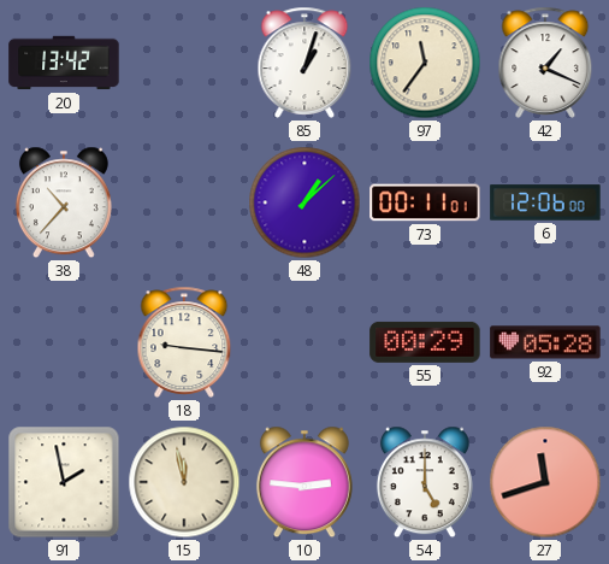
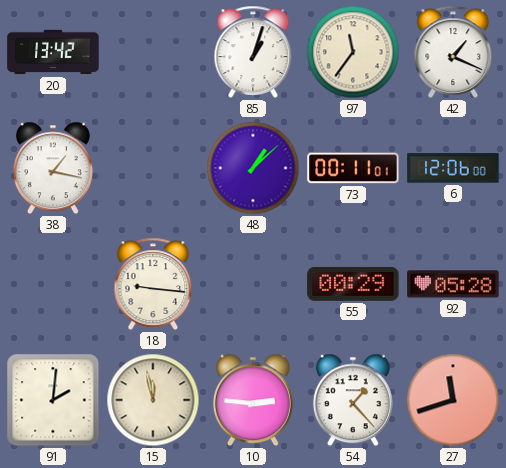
38: 10:37 -> 1:17 (53, 168)
91: 1:58 -> 2:01 (53, 400)
54: 5:00 -> 1:23 (353, 400)
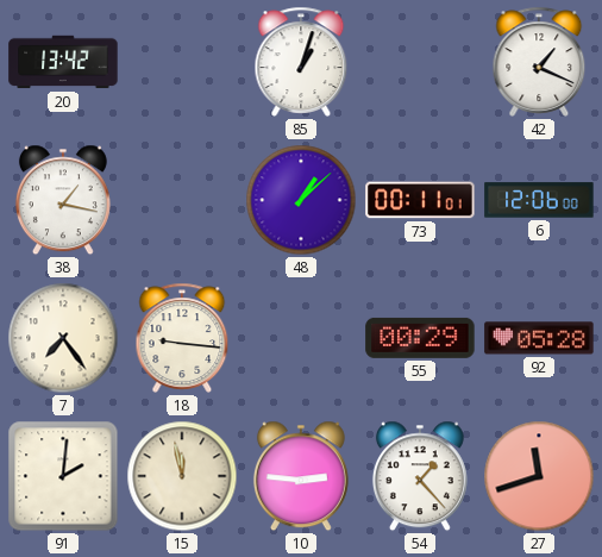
97: 11:36 -> none (353, 52)
7: none -> 7:24 (63, 338)
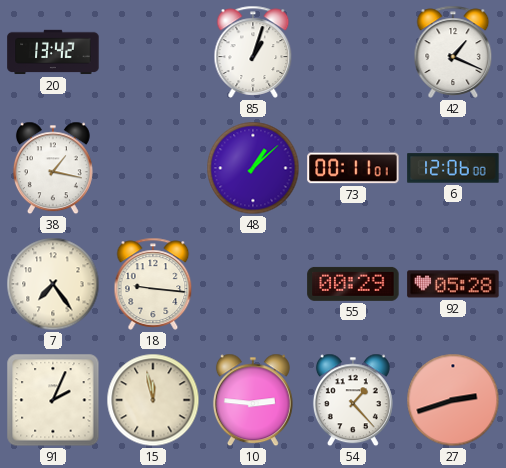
91: 2:01 -> 2:04 (53, 400)
27: 11:42 -> 2:42 (453, 400)
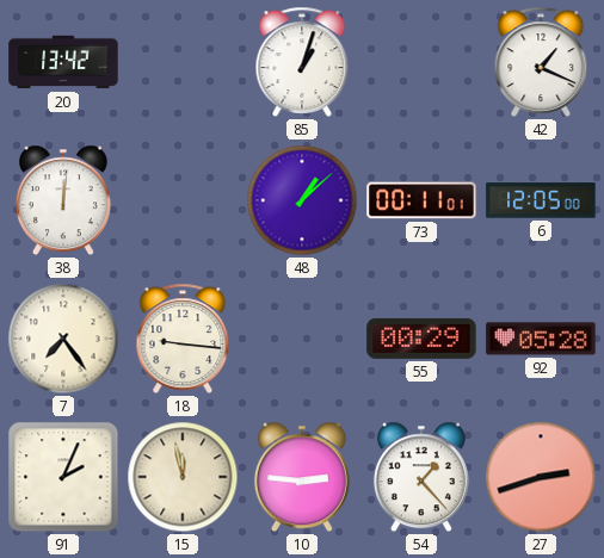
38: 1:17 -> 12:01 (63, 200)
6: 12:06 -> 12:05 (541, 200)
